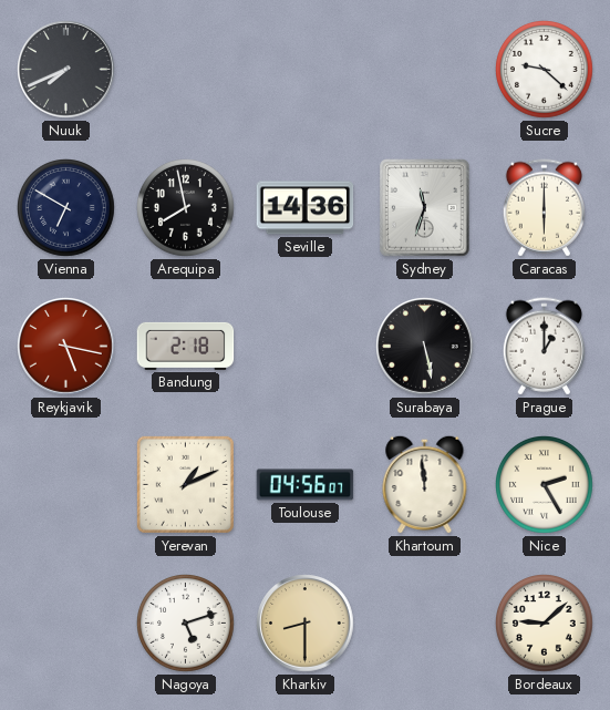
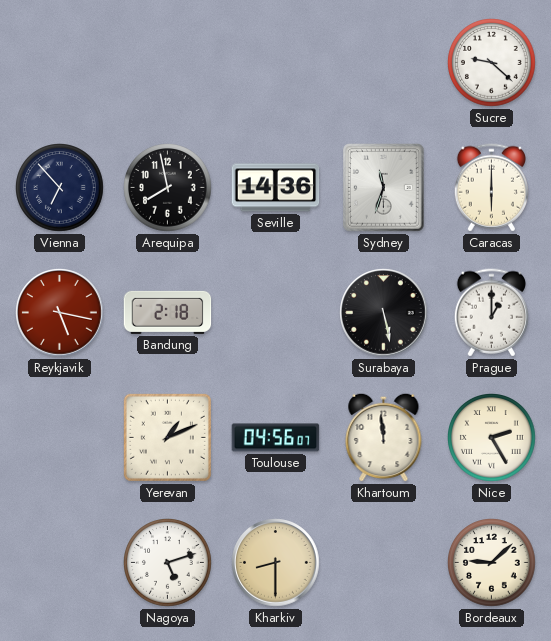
Nuuk: 7:41 -> none (66, 70)
Vienna: 6:50 -> 6:53 (60, 188)
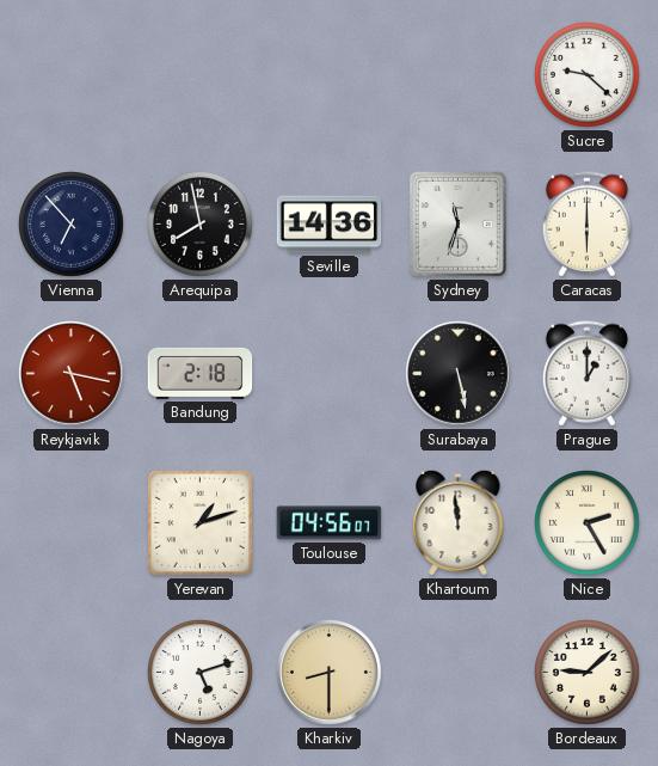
Yerevan: 1:11 -> 1:12 (199, 522)
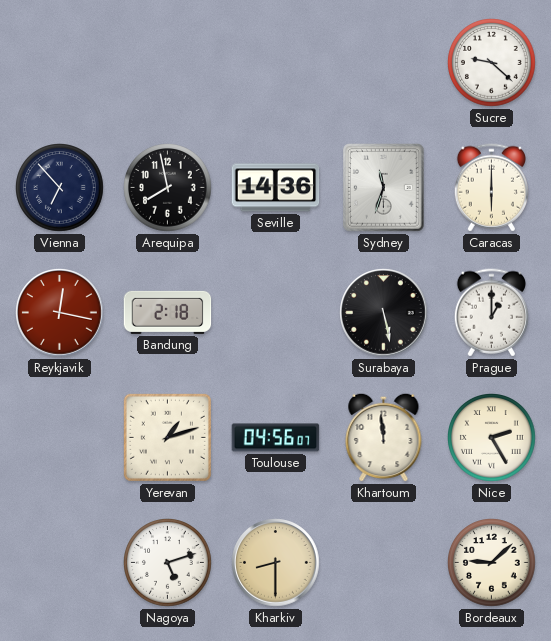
Reykjavik: 5:17 -> 12:17 (60, 313)
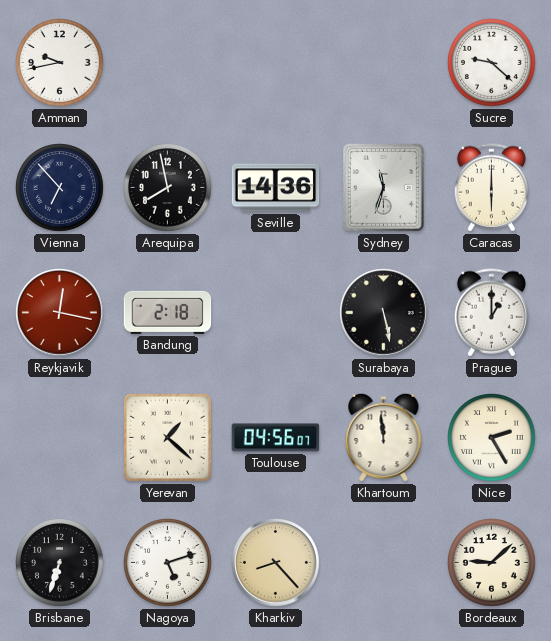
Amman: none -> 9:43 (60, 63)
Yerevan: 1:12 -> 1:22 (167, 437)
Brisbane: none -> 6:33 (60, 563)
Kharkiv: 8:30 -> 8:23 (276, 563)
